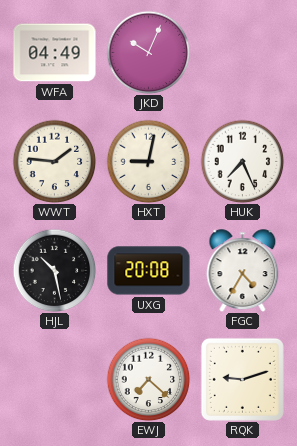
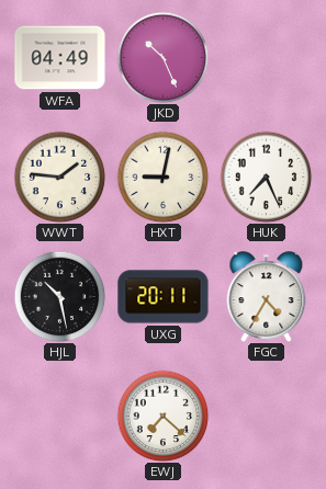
JKD: 10:04 -> 10:26 (162, 57)
UXG: 20:08 -> 20:11 (164, 297)
RQK: 9:12 -> none (242, 379)
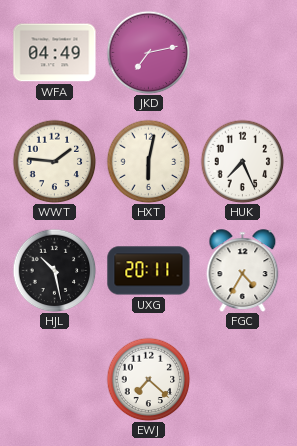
JKD: 10:26 -> 7:13 (148, 52)
HXT: 9:02 -> 6:02 (148, 161)
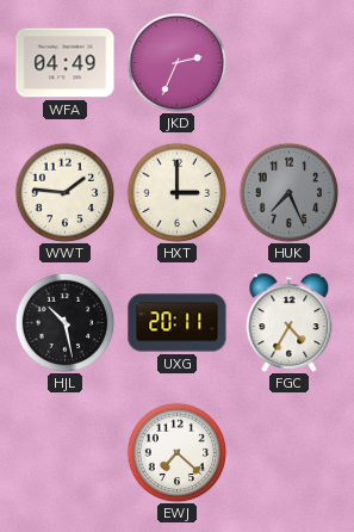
JKD: 7:13 -> 2:34 (176, 62)
HXT: 6:02 -> 3:00 (176, 192)
HUK dial: white -> grey (288, 192)
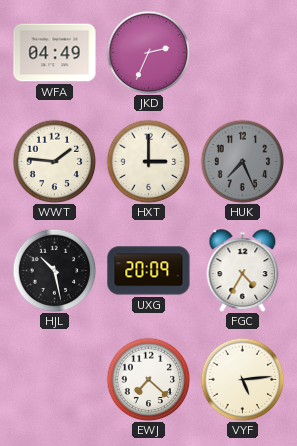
UXG: 20:11 -> 20:09 (149, 271)
VYF: none -> 5:14 (242, 379)
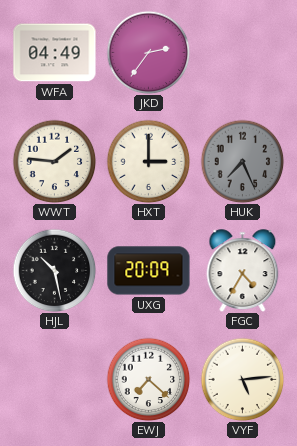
JKD: 2:34 -> 2:36 (148, 52)
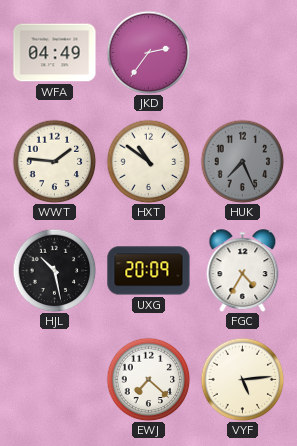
HXT: 3:00 -> 10:51 (148, 161)
